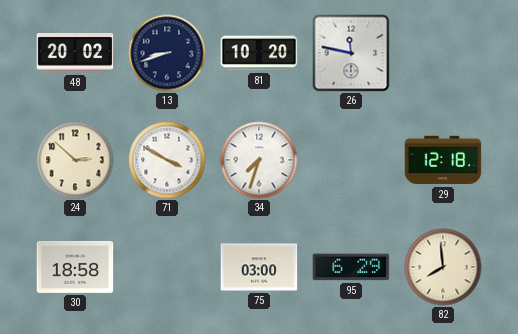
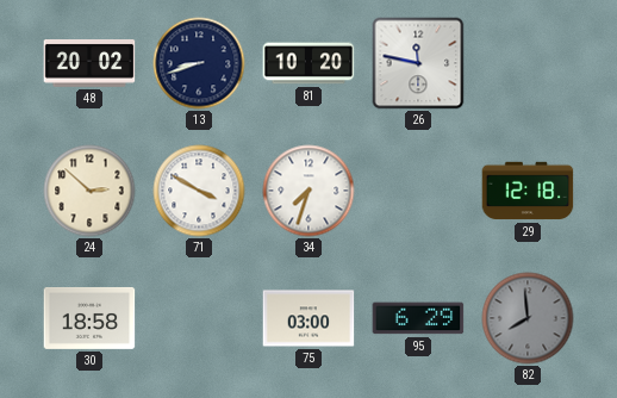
82 dial: cream -> grey (528, 318)
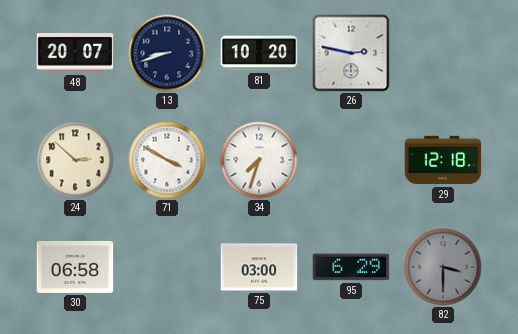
48: 20:02 -> 20:07 (75, 54)
26: 11:47 -> 2:47 (351, 53)
30: 18:58 -> 06:58 (75, 267)
82: 7:59 -> 3:30 (443, 267)
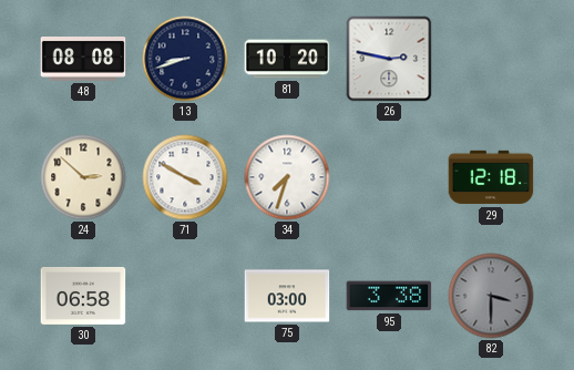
48: 20:07 -> 08:08 (83, 60)
95: 6:29 -> 3:38 (389, 296)
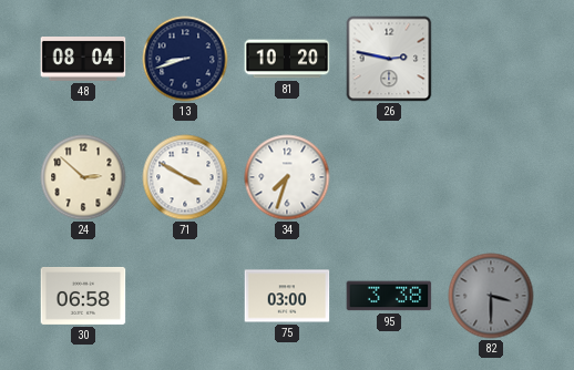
48: 08:08 -> 08:04 (83, 60)
29: 12:18 -> none (491, 177)
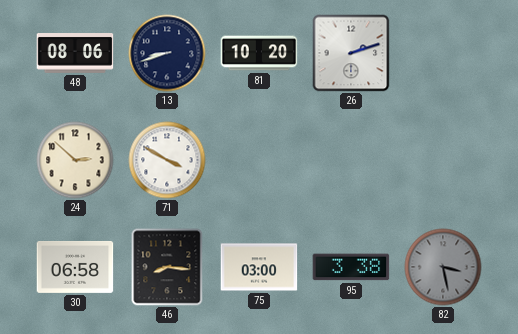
48: 08:04 -> 08:06 (75, 54)
26: 2:47 -> 2:12 (351, 53)
34: 7:33 -> none (287, 177)
46: none -> 8:16 (167, 267)
82: 3:30 -> 3:28 (443, 267)
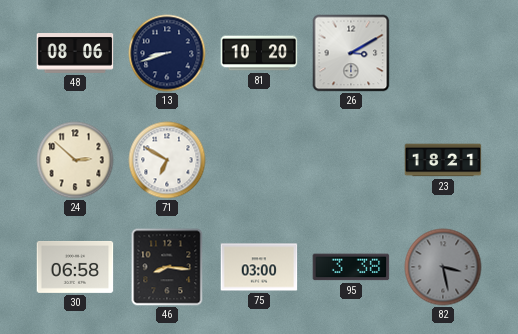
26: 2:12 -> 3:10 (351, 53)
71: 3:50 -> 6:50 (167, 160)
23: none -> 18:21 (443, 160)
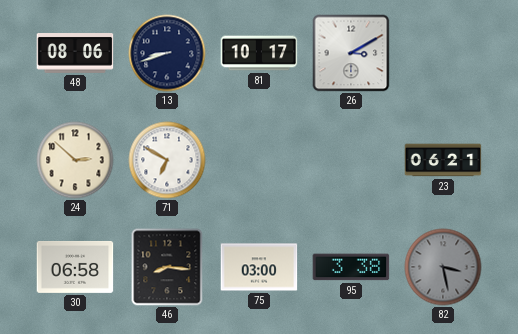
81: 10:20 -> 10:17 (259, 53)
23: 18:21 -> 06:21 (443, 160)
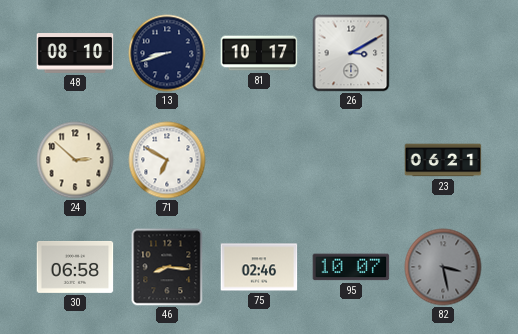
48: 08:06 -> 08:10 (75, 54)
75: 03:00 -> 02:46 (259, 267)
95: 3:38 -> 10:07 (351, 267)
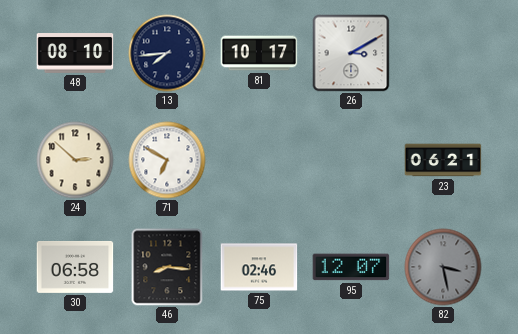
13: 8:42 -> 7:44 (167, 53)
95: 10:07 -> 12:07 (351, 267)
